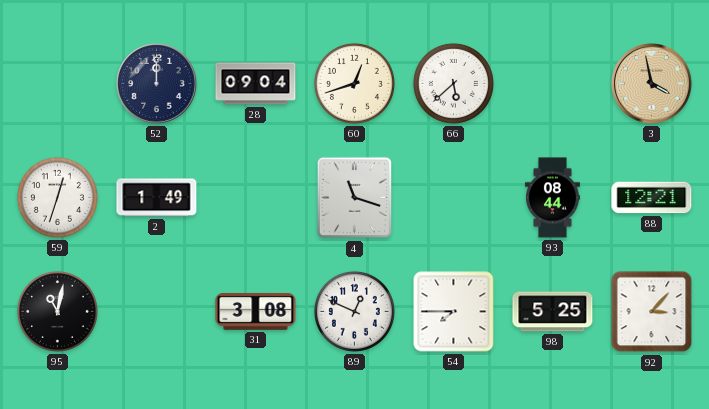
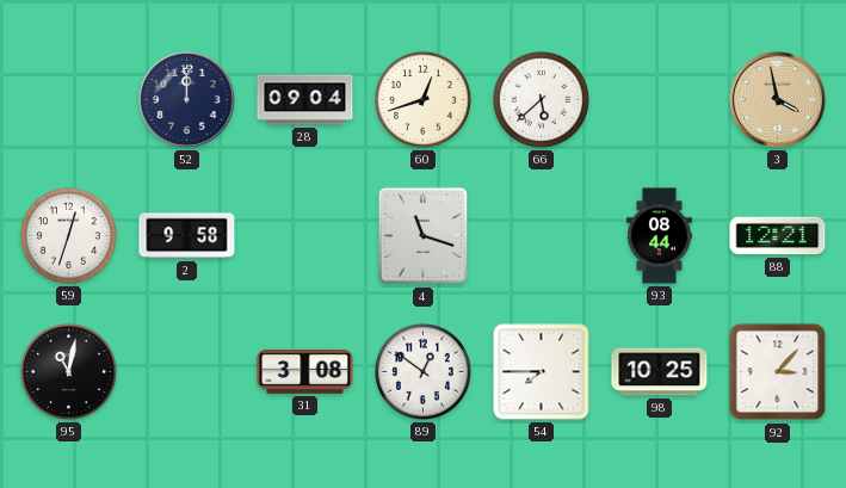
2: 1:49 -> 9:58 (187, 236)
89: 12:49 -> 12:51 (422, 371)
98: 5:25 -> 10:25 (660, 372)
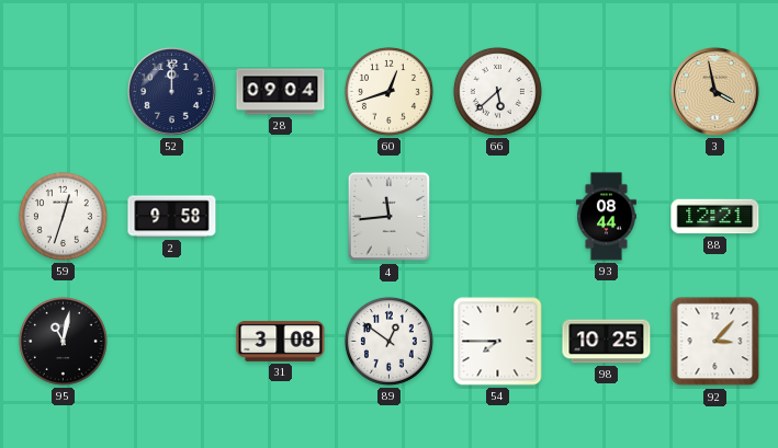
4: 11:18 -> 11:44 (390, 217)
